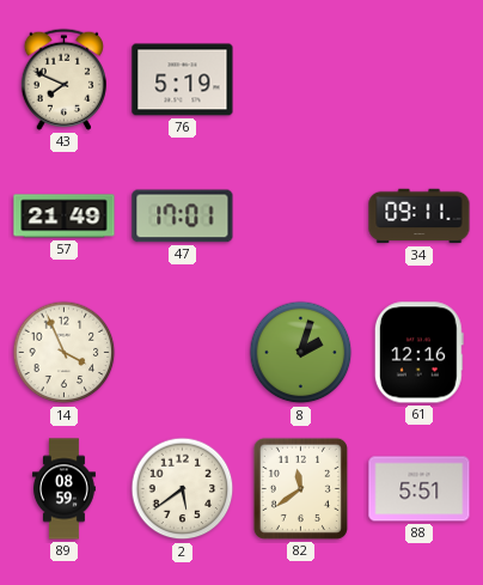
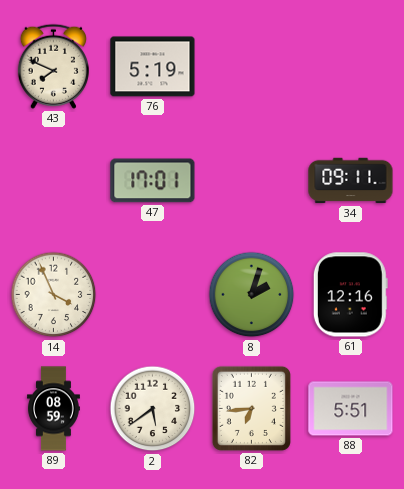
57: 21:49 -> none (65, 217)
82: 11:39 -> 6:44 (251, 408)
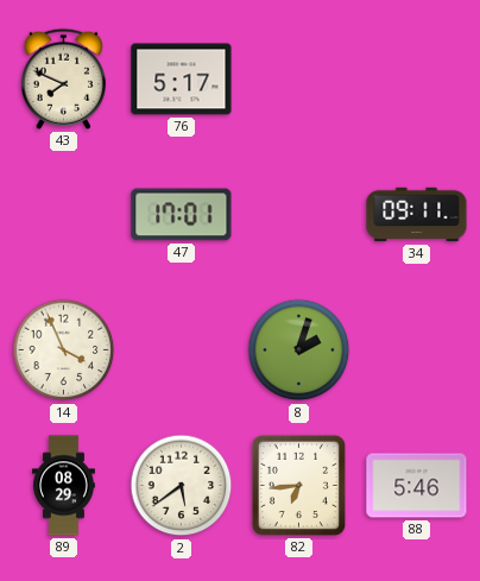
76: 5:19 -> 5:17 (182, 80)
61: 12:16 -> none (350, 295)
89: 08:59 -> 08:29 (63, 486)
88: 5:51 -> 5:46 (417, 486)
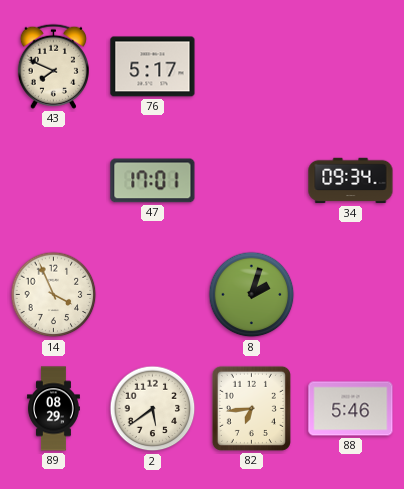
34: 09:11 -> 09:34 (351, 181)
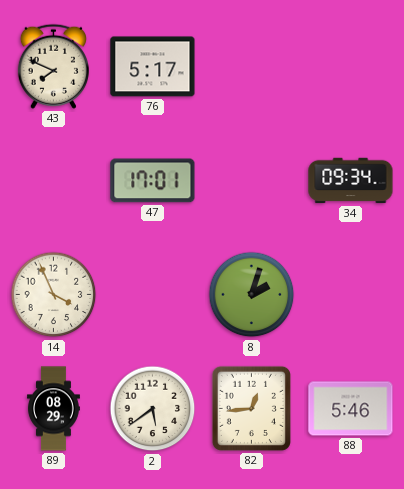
82: 6:44 -> 12:44 (251, 408)
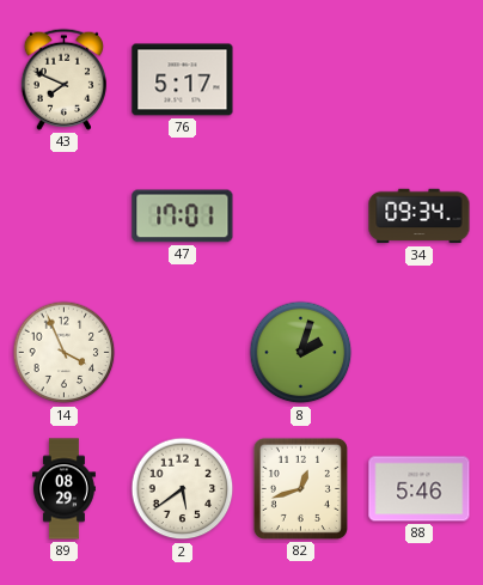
82: 12:44 -> 12:42 (300, 488)
